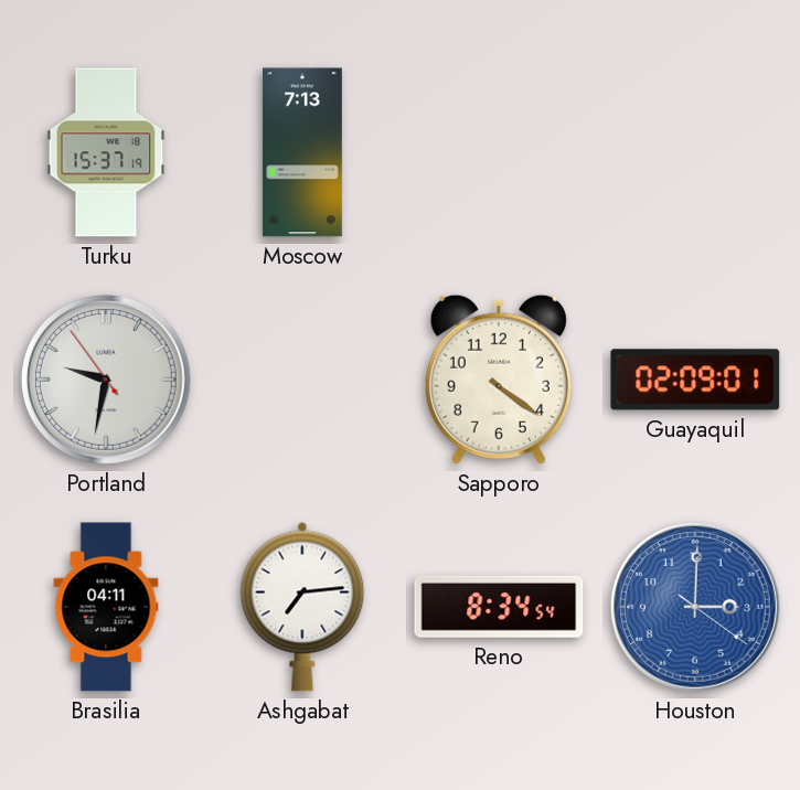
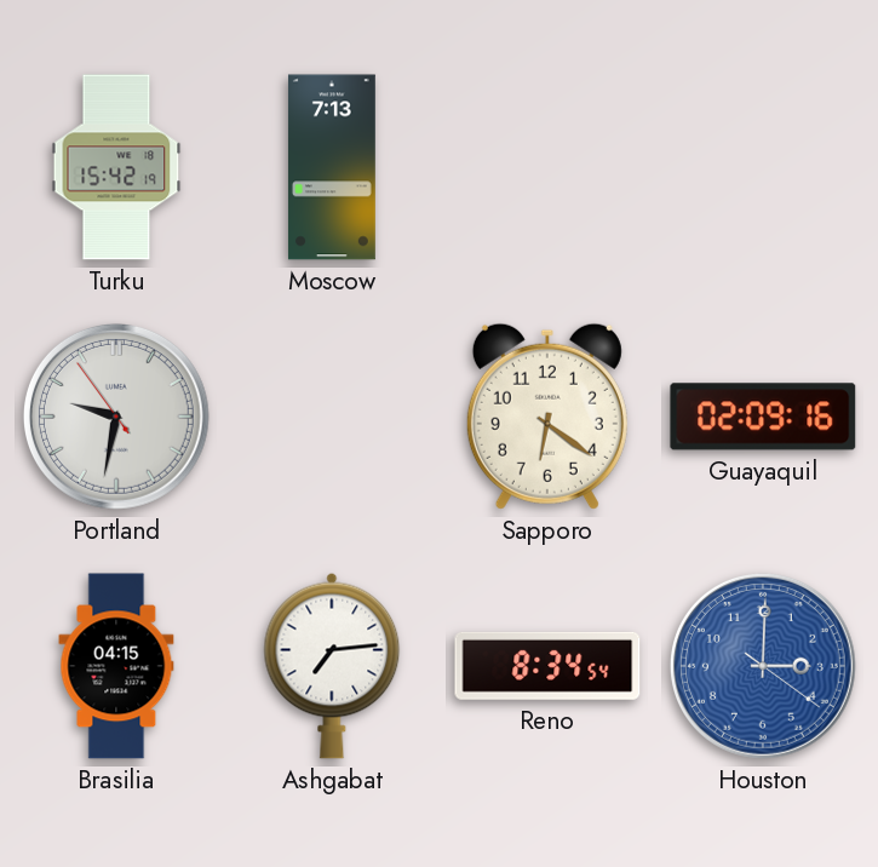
Turku: 15:37 -> 15:42 (116, 167)
Sapporo: 4:21 -> 6:21 (547, 417)
Guayaquil: 02:09:01 -> 02:09:16 (763, 417)
Brasilia: 04:11 -> 04:15 (116, 666)
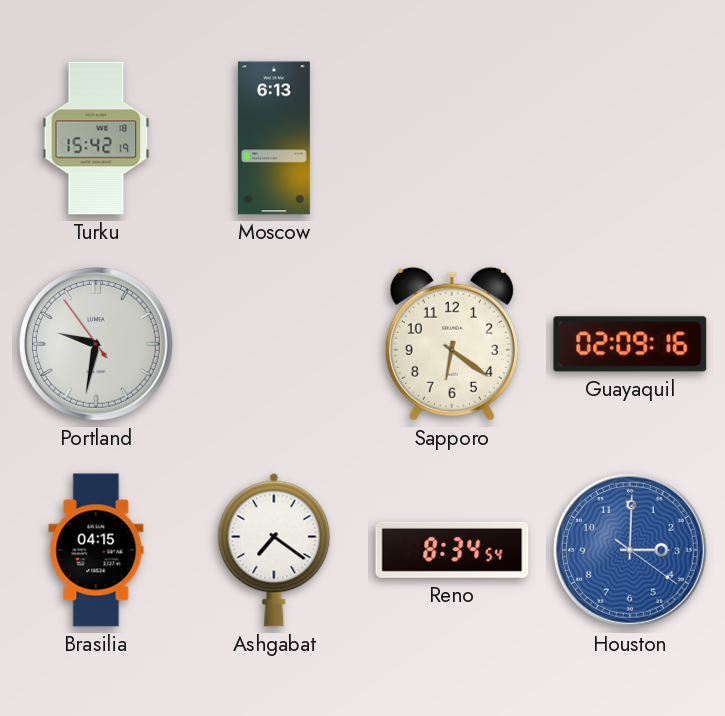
Moscow: 7:13 -> 6:13 (274, 138)
Ashgabat: 7:14 -> 7:21 (274, 550)
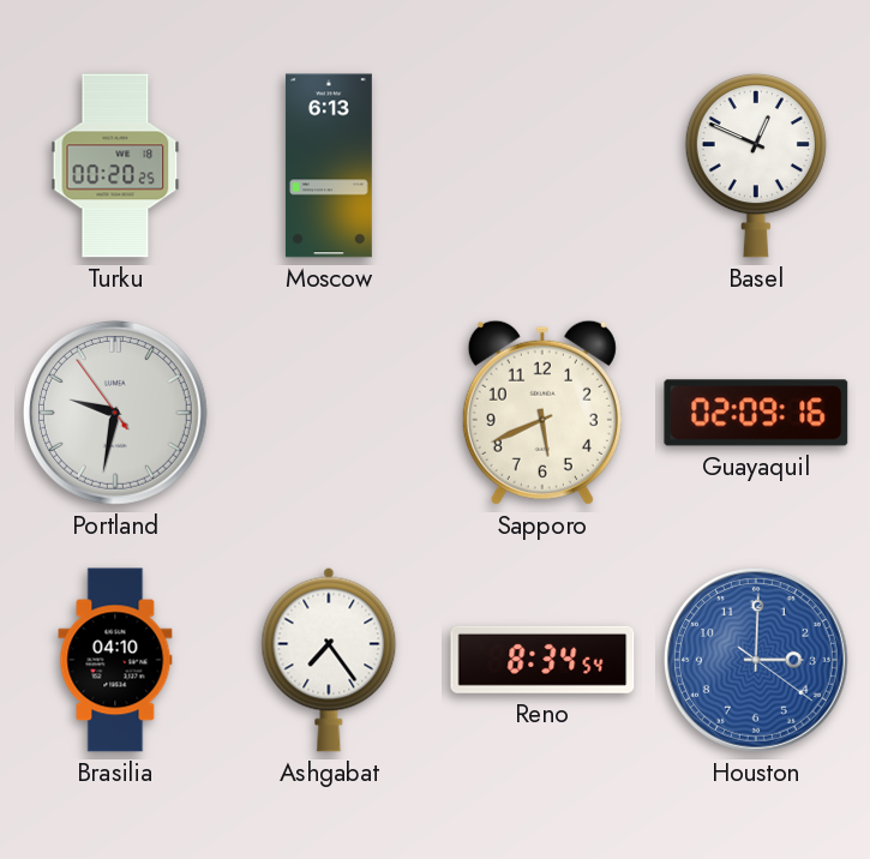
Turku: 15:42 -> 00:20 (115, 166)
Basel: none -> 12:49 (756, 166)
Sapporo: 6:21 -> 5:41 (542, 413)
Brasilia: 04:15 -> 04:10 (115, 660)
Ashgabat: 7:21 -> 7:24 (329, 660)
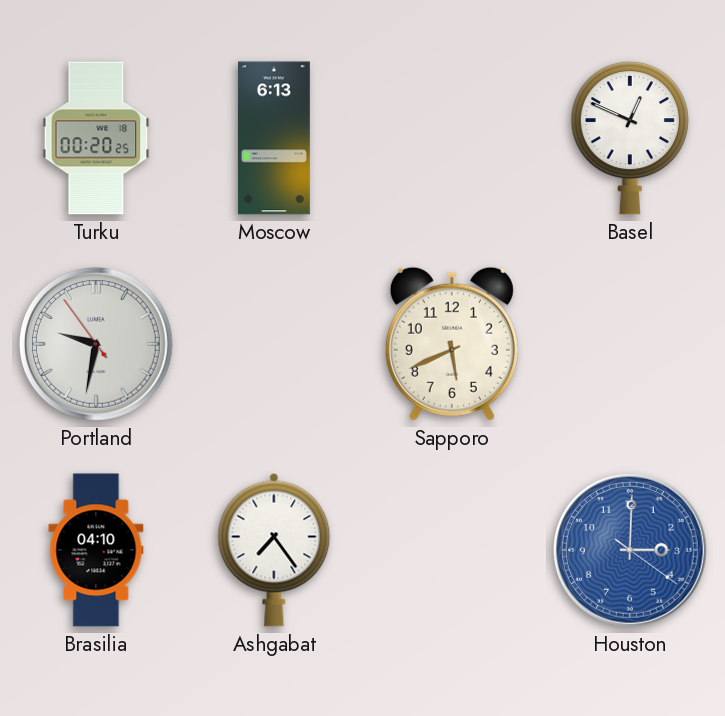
Guayaquil: 02:09 -> none (756, 413)
Reno: 8:34 -> none (542, 660)
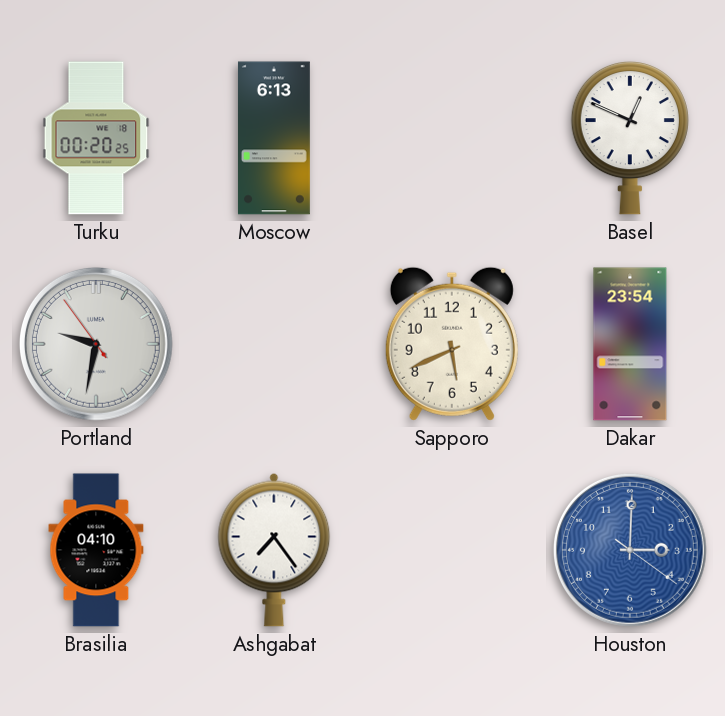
Dakar: none -> 23:54 (630, 344)
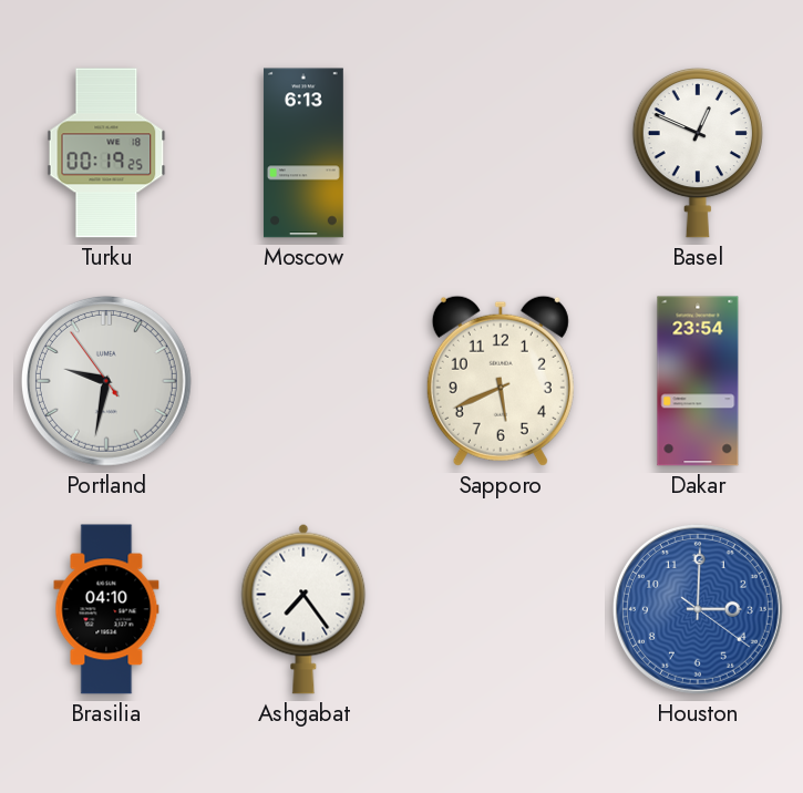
Turku: 00:20 -> 00:19 (106, 153)
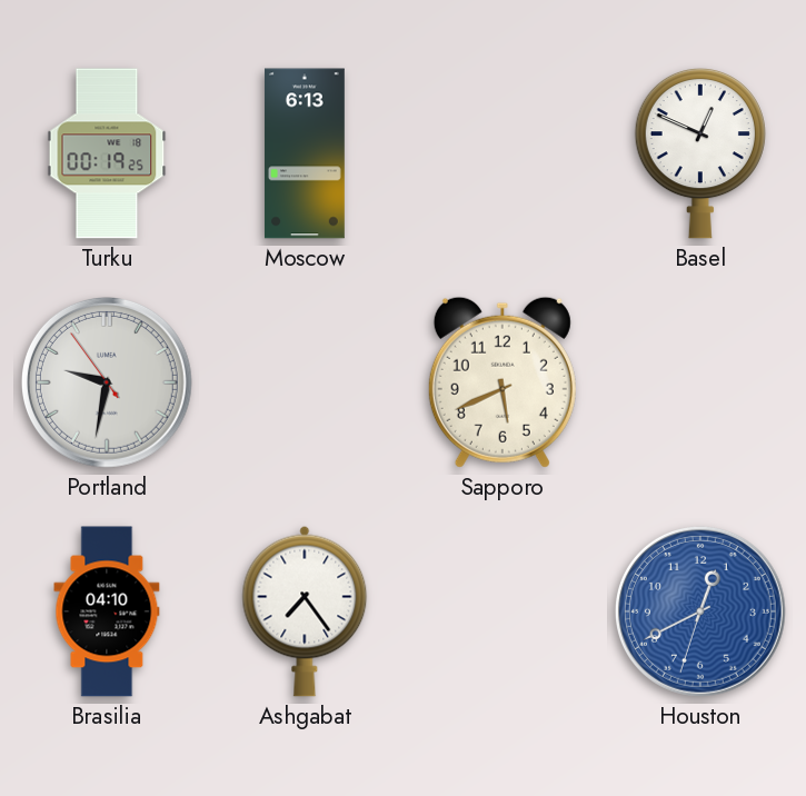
Dakar: 23:54 -> none (698, 381)
Houston: 3:00 -> 12:40 (700, 611)
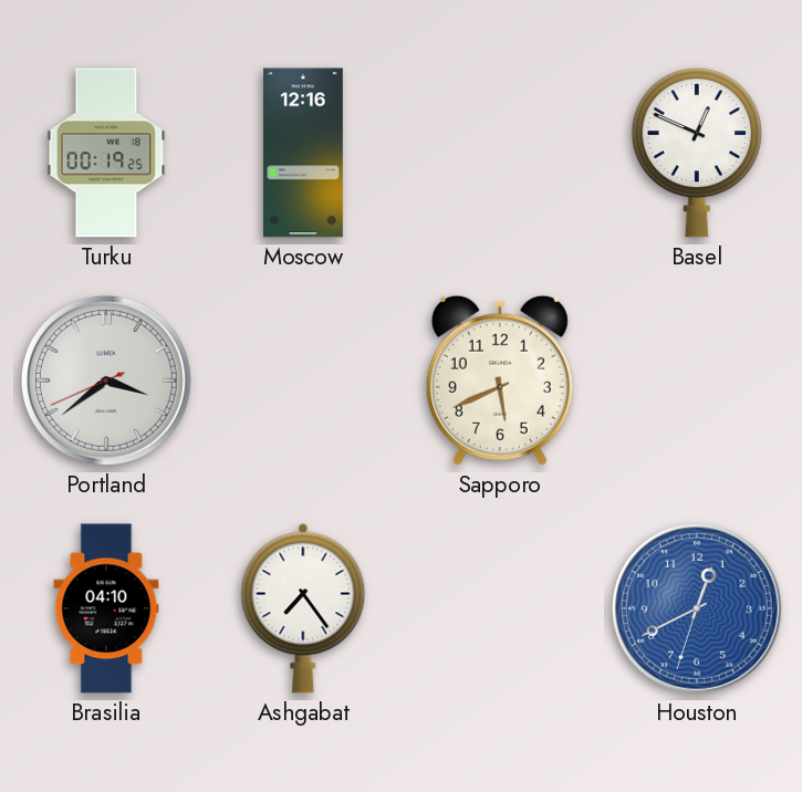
Moscow: 6:13 -> 12:16 (303, 153)
Portland: 9:31 -> 3:38 (106, 381)
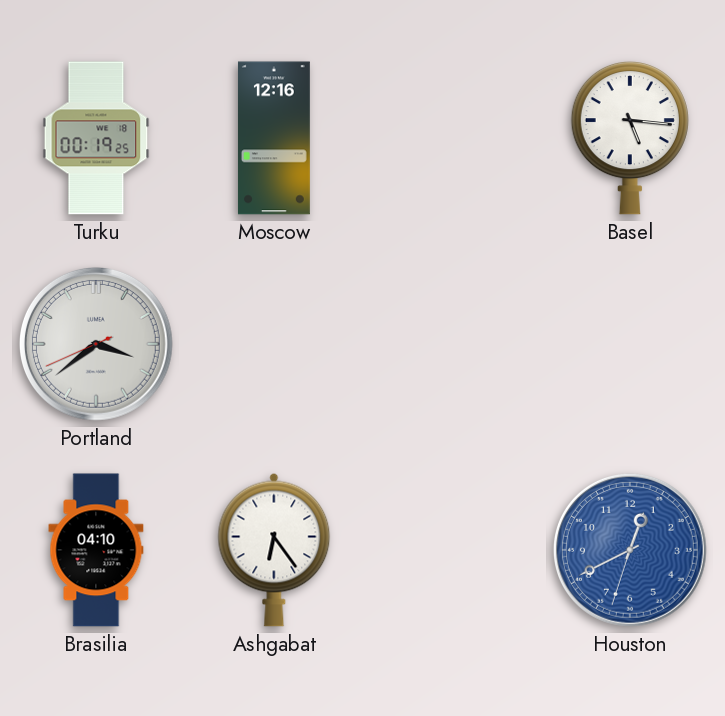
Basel: 12:49 -> 5:16 (630, 138)
Sapporo: 5:41 -> none (500, 381)
Ashgabat: 7:24 -> 6:24 (274, 550)
